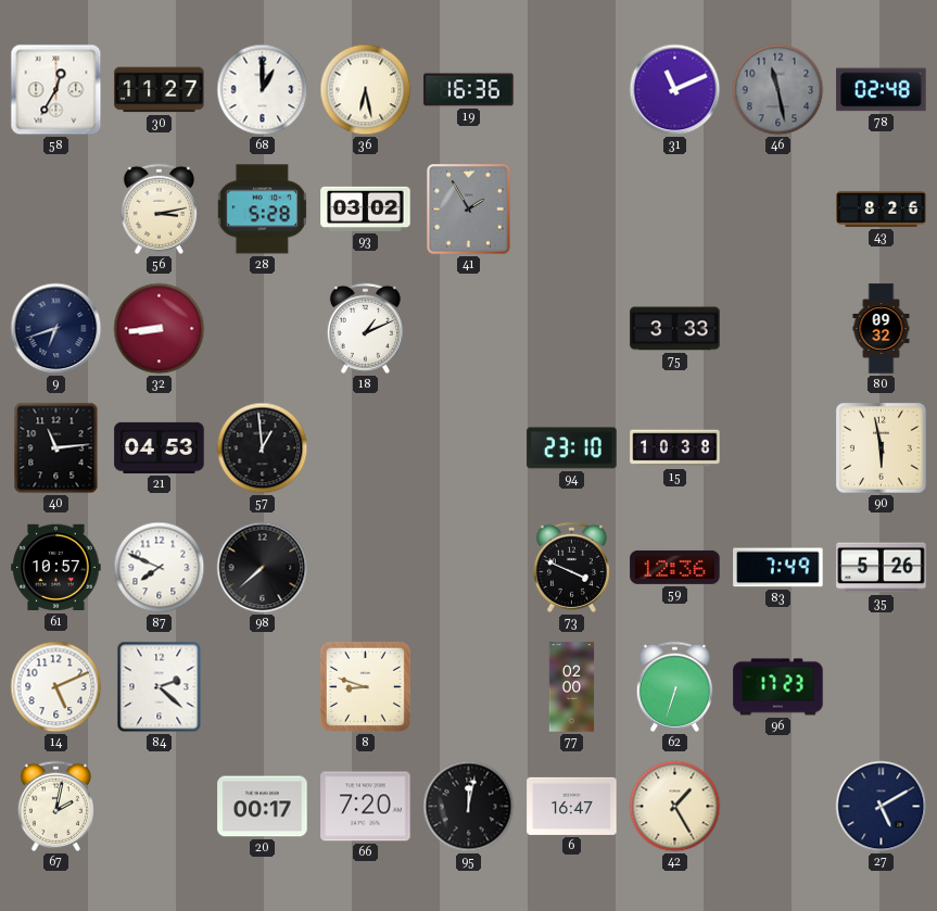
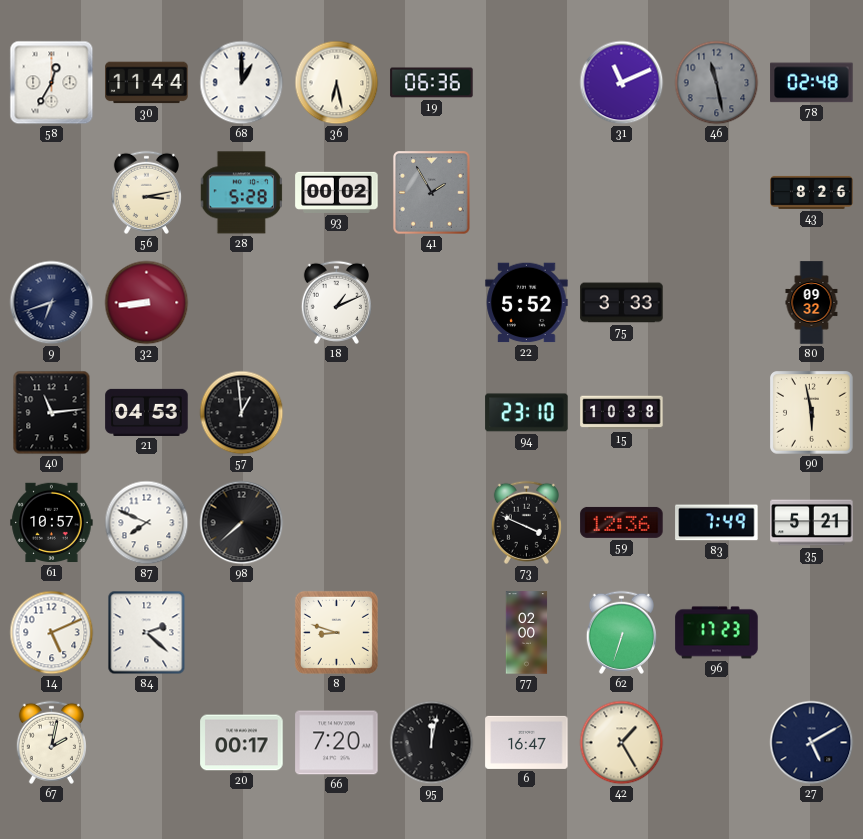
30: 11:27 -> 11:44 (147, 83)
19: 16:36 -> 06:36 (432, 83)
93: 03:02 -> 00:02 (337, 192)
22: none -> 5:52 (527, 303)
35: 5:26 -> 5:21 (812, 523)
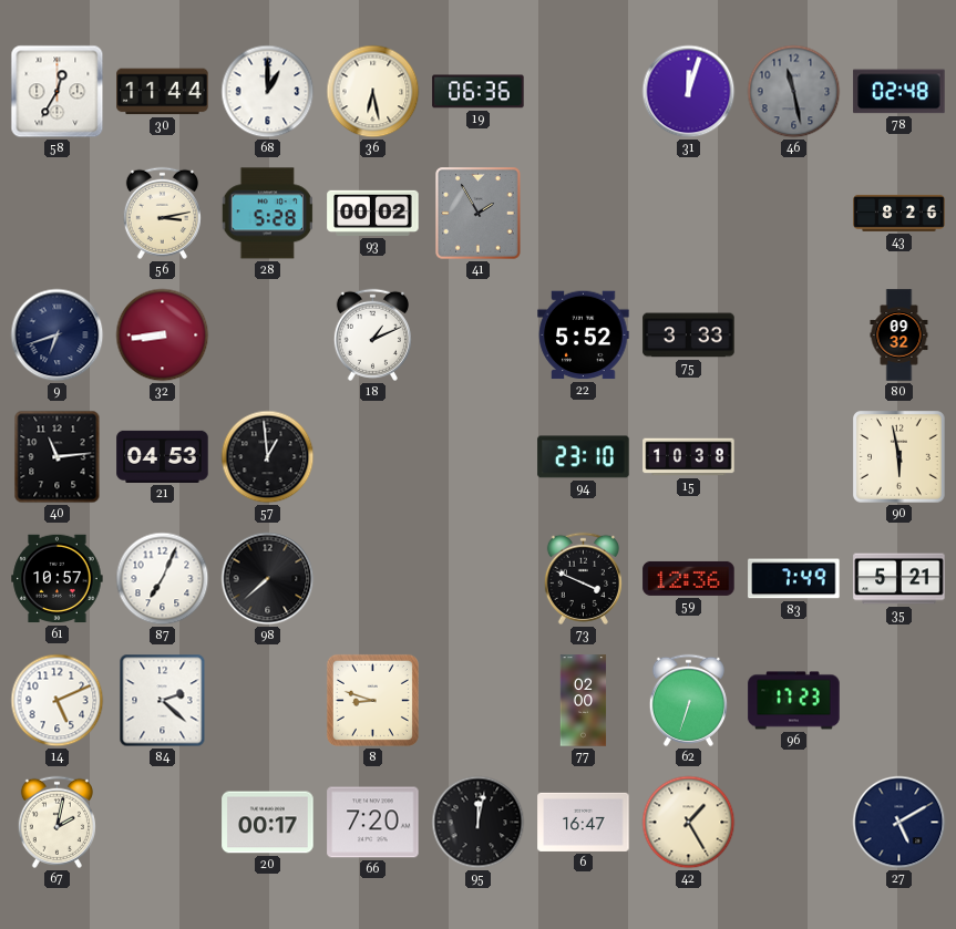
31: 11:11 -> 12:03 (689, 92)
87: 7:49 -> 7:04 (163, 579)
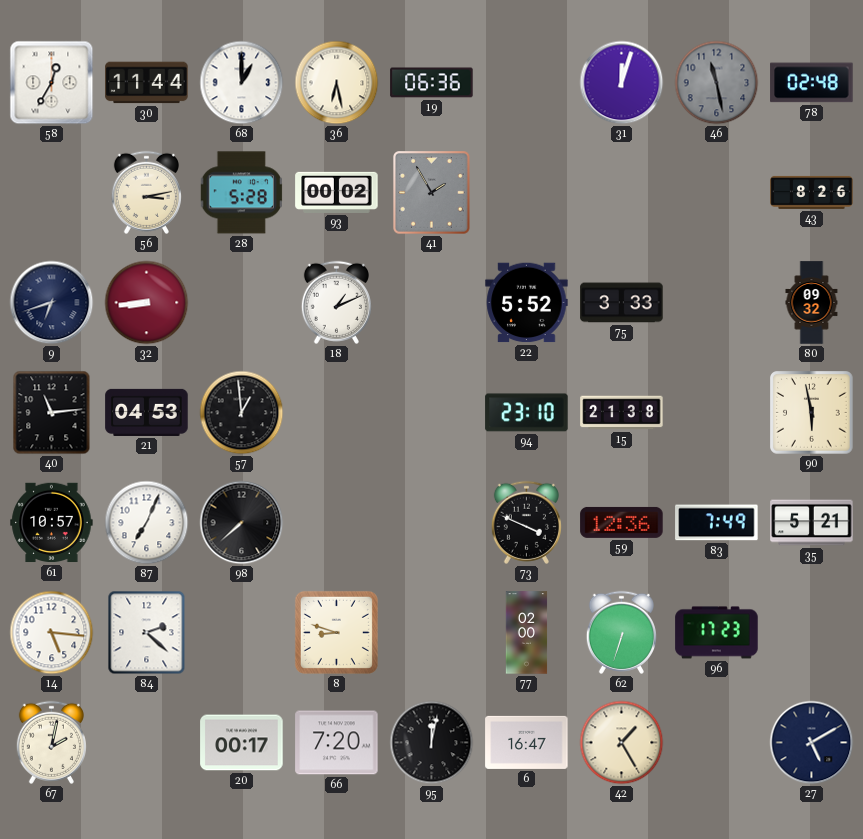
15: 10:38 -> 21:38 (622, 413)
14: 5:11 -> 5:16 (52, 633)
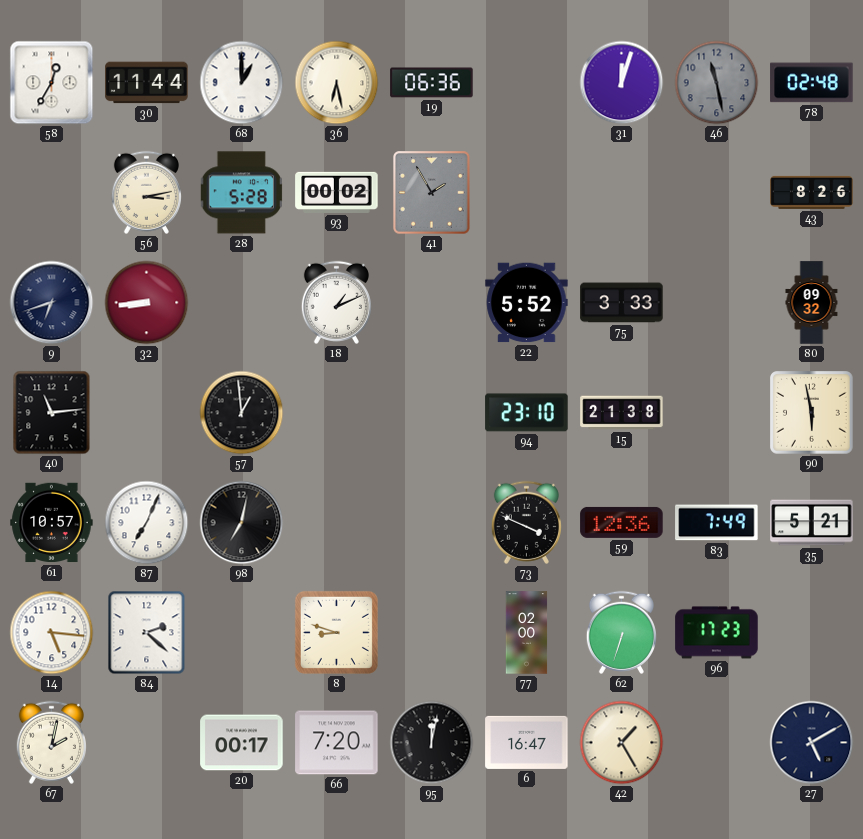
21: 04:53 -> none (147, 412)
98: 7:38 -> 7:02 (242, 523)
